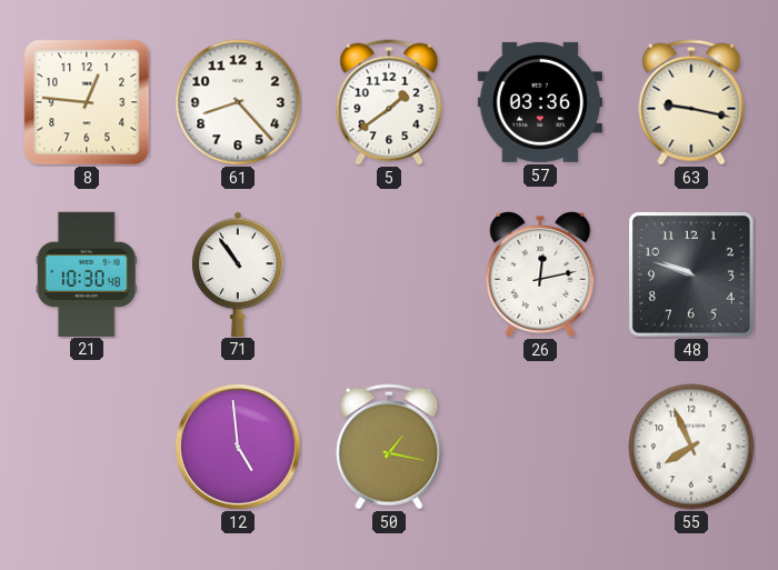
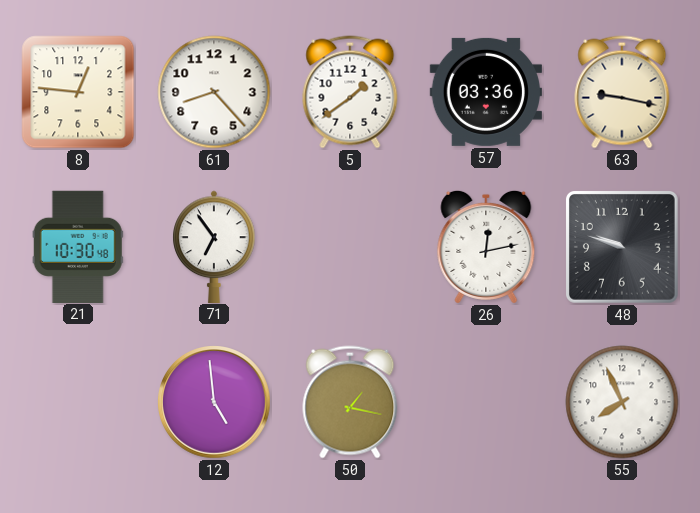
71: 10:54 -> 6:54 (214, 246)
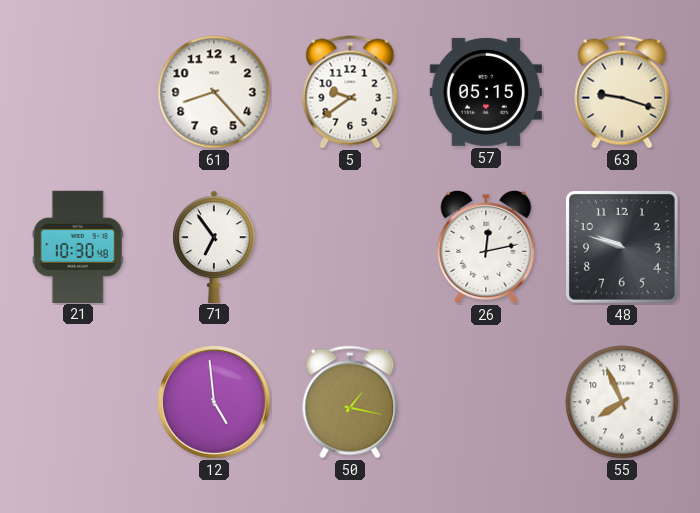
8: 12:46 -> none (78, 92)
5: 1:39 -> 9:39 (350, 92)
57: 03:36 -> 05:15 (486, 92)
63: 9:17 -> 9:18 (622, 92)
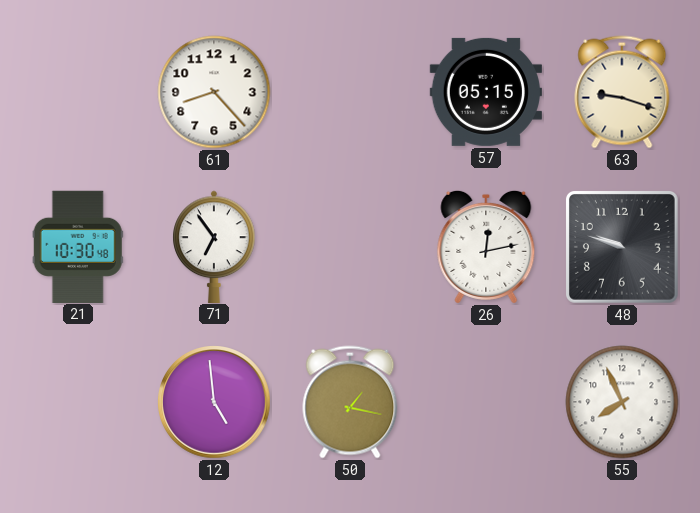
5: 9:39 -> none (350, 92)
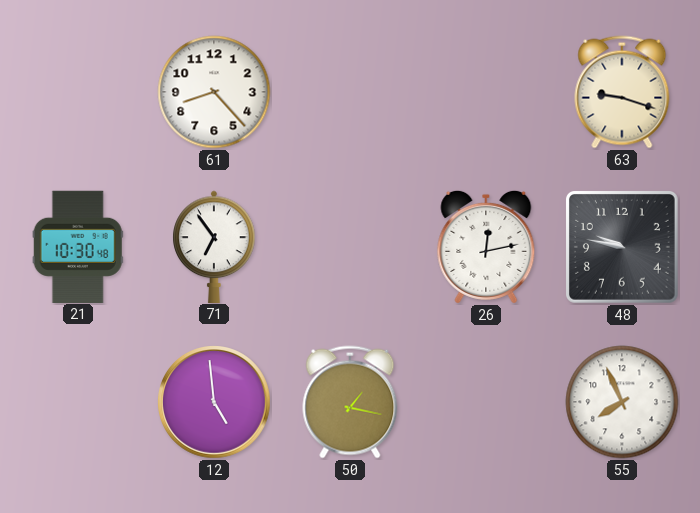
57: 05:15 -> none (486, 92)
48: 9:48 -> 9:47 (622, 247)
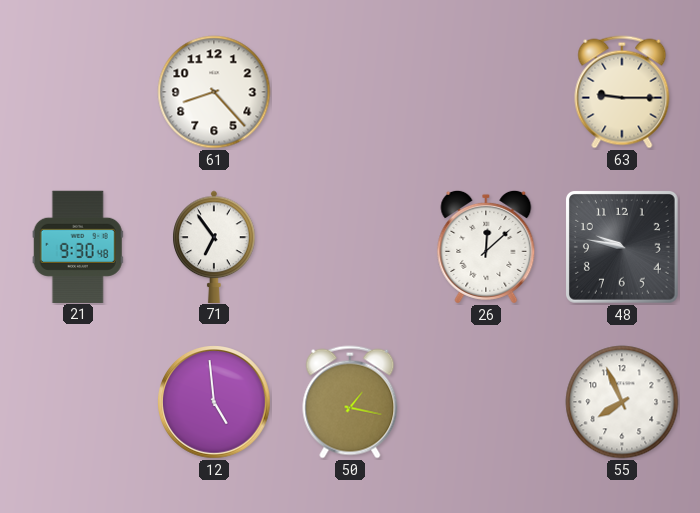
63: 9:18 -> 9:15 (622, 92)
21: 10:30 -> 9:30 (78, 246)
26: 12:13 -> 12:08 (486, 247)
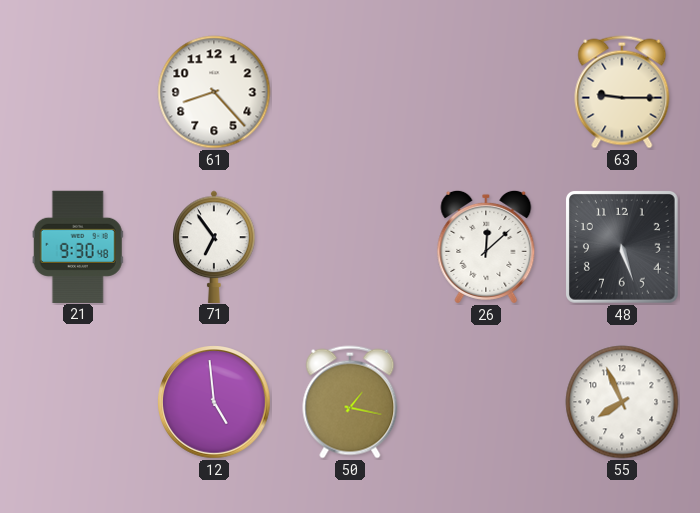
48: 9:47 -> 5:27 (622, 247)
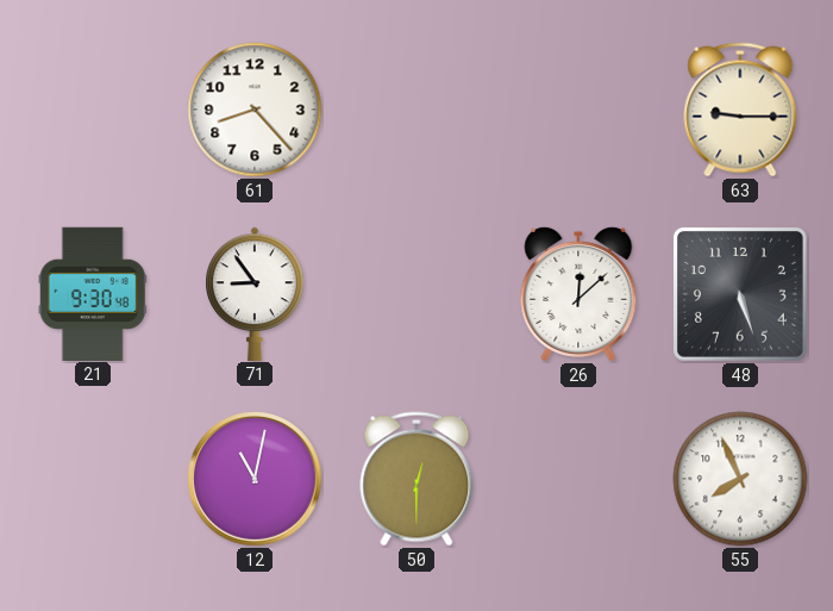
71: 6:54 -> 8:54 (255, 293)
12: 4:59 -> 11:02 (256, 480)
50: 1:17 -> 12:30 (416, 479)
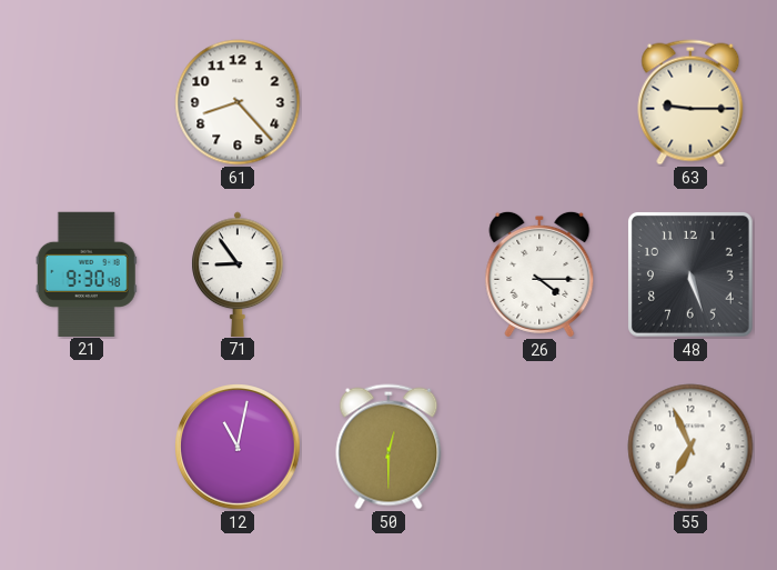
26: 12:08 -> 4:15 (539, 274)
55: 7:56 -> 6:56 (690, 447)
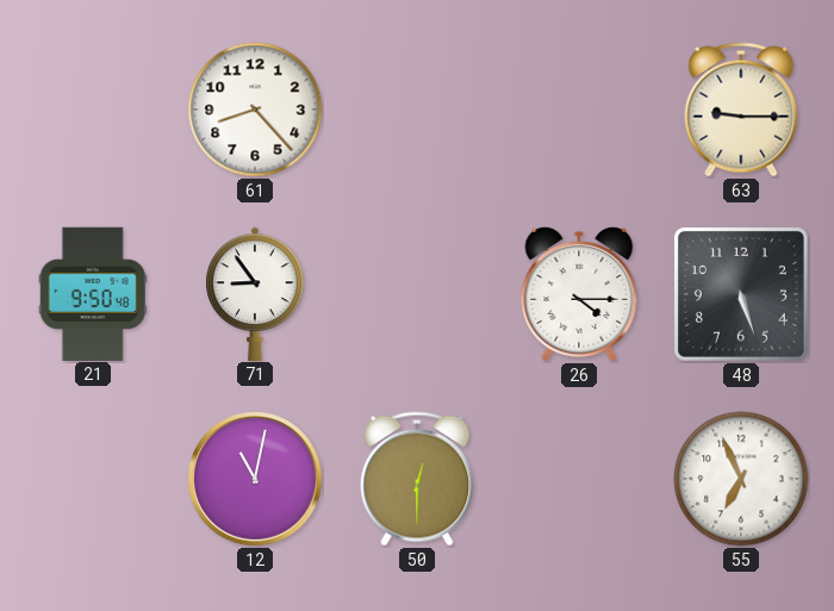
21: 9:30 -> 9:50 (93, 293)
